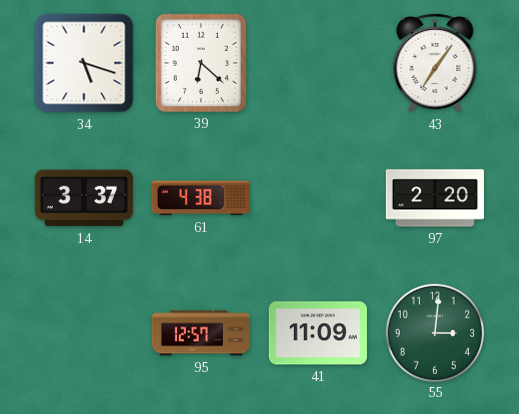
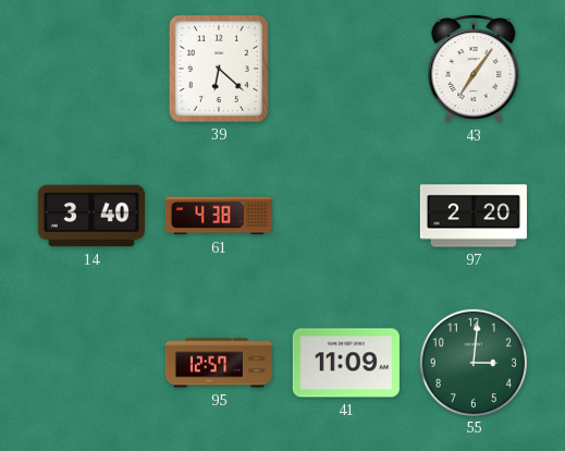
34: 5:18 -> none (84, 63)
14: 3:37 -> 3:40 (91, 216)
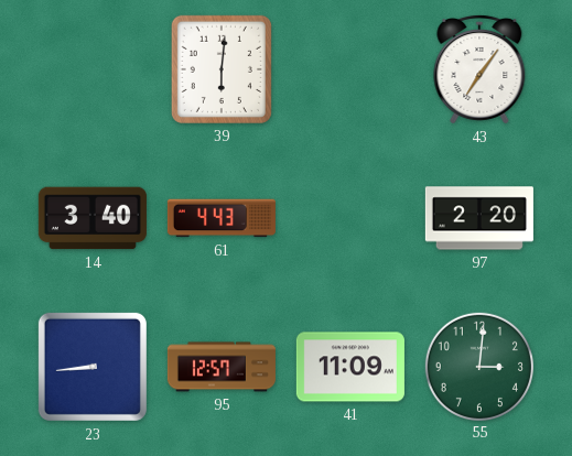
39: 6:22 -> 6:01 (222, 69)
61: 4:38 -> 4:43 (222, 218)
23: none -> 8:44 (93, 367)
